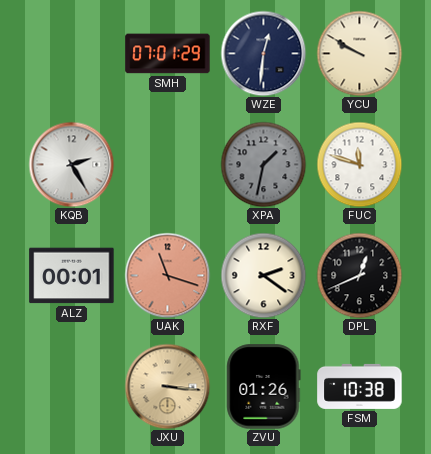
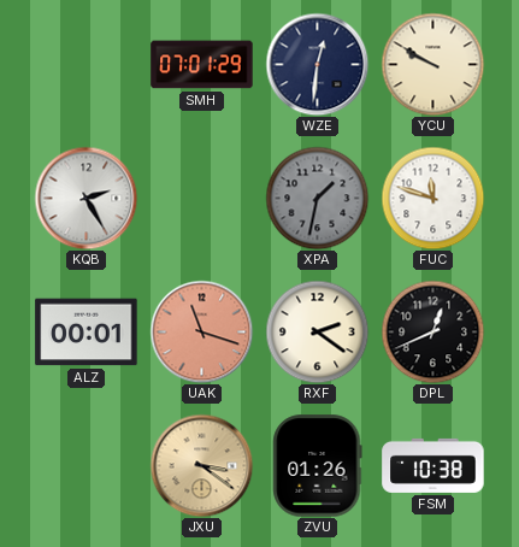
JXU: 3:16 -> 3:21 (201, 465)
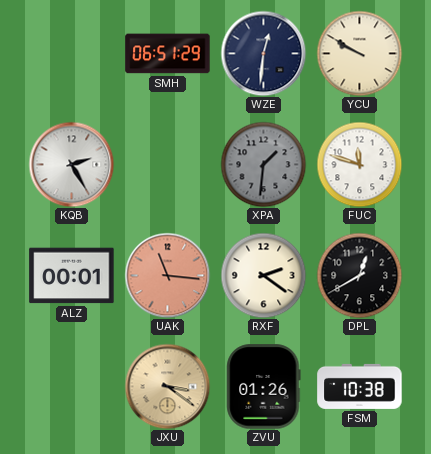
SMH: 07:01 -> 06:51 (168, 54)
XPA: 1:32 -> 1:31 (263, 164)
UAK: 11:18 -> 11:16 (167, 275)
DPL: 12:41 -> 12:40 (359, 275)
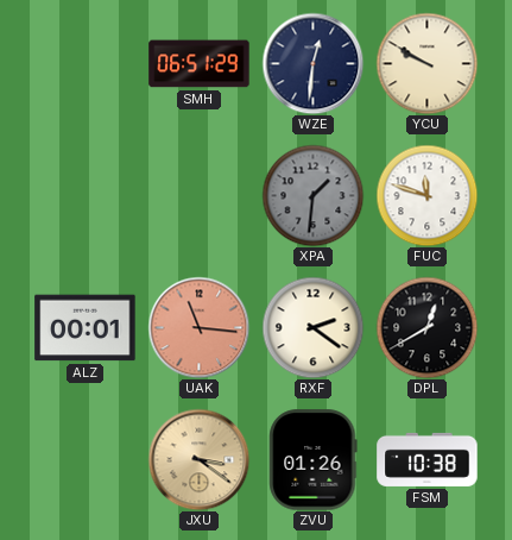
KQB: 2:25 -> none (71, 164)
